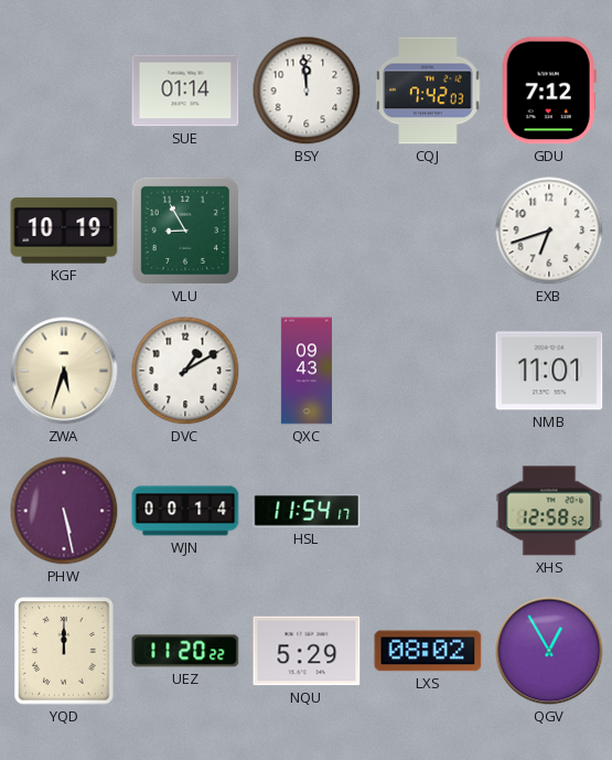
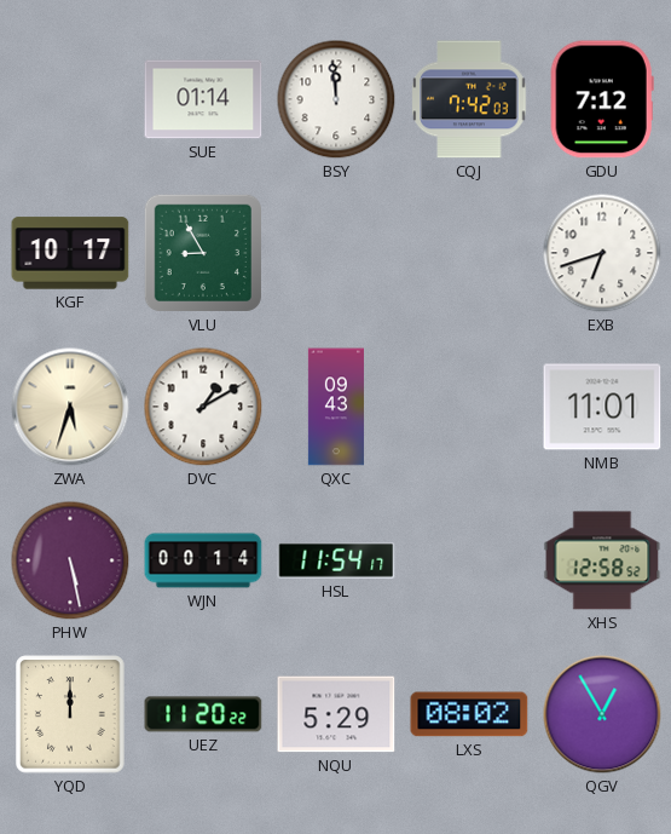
KGF: 10:19 -> 10:17 (70, 253)
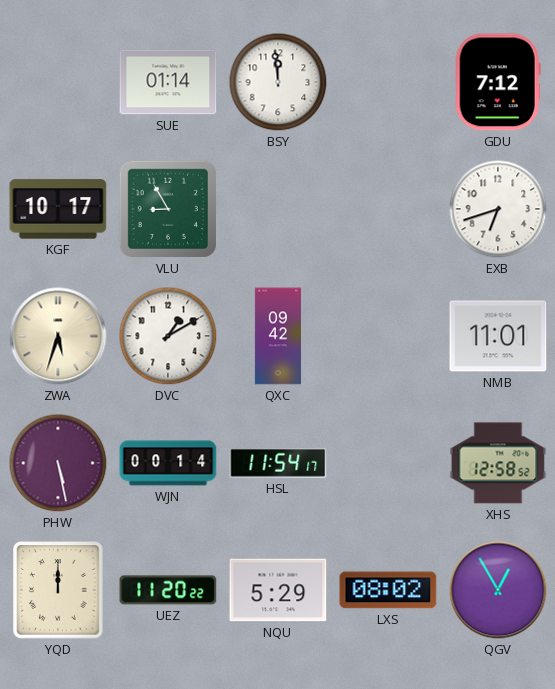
CQJ: 7:42 -> none (469, 99)
QXC: 09:43 -> 09:42 (278, 336)
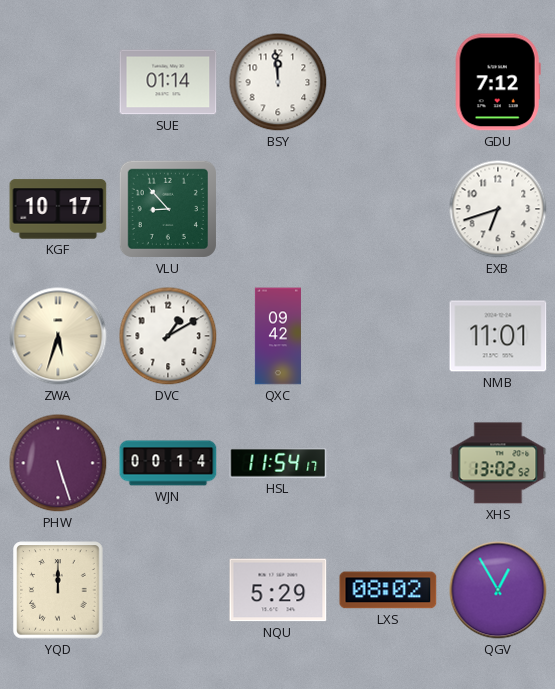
VLU: 8:55 -> 8:53 (168, 209)
PHW: 5:28 -> 5:27 (58, 463)
XHS: 12:58 -> 13:02 (498, 463)
UEZ: 11:20 -> none (168, 590)
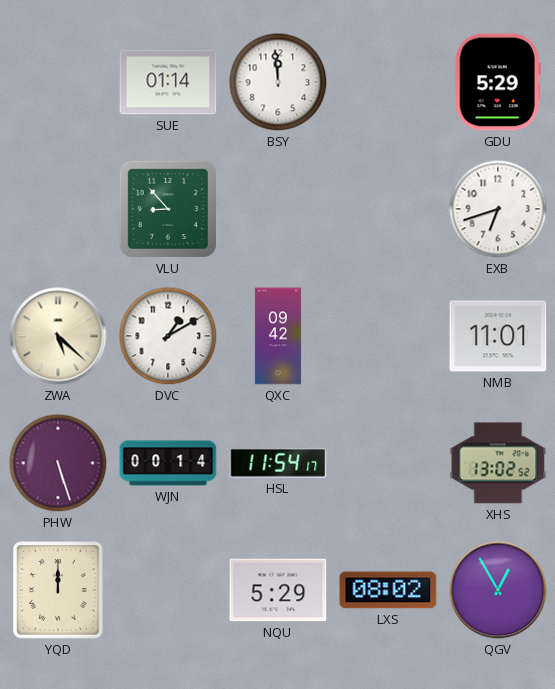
GDU: 7:12 -> 5:29 (498, 82)
KGF: 10:17 -> none (58, 209)
ZWA: 5:33 -> 5:22 (58, 336)
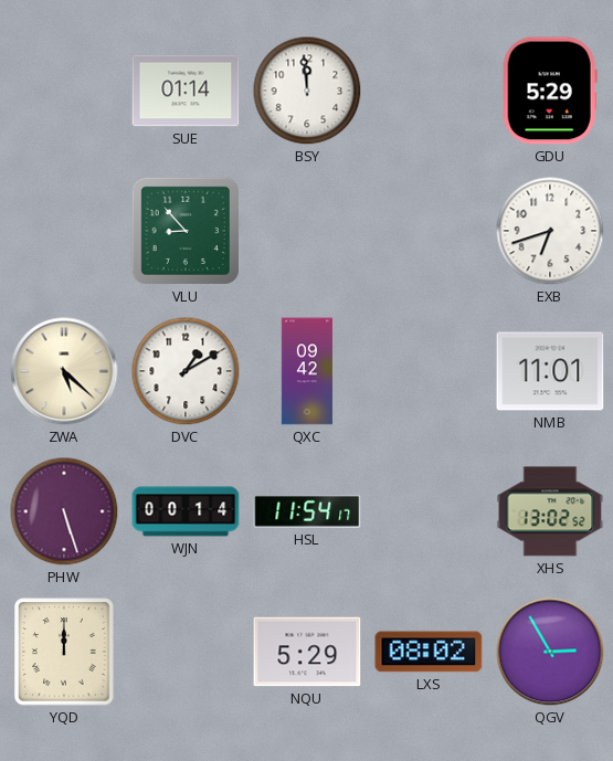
QGV: 12:55 -> 2:55 (550, 652)
